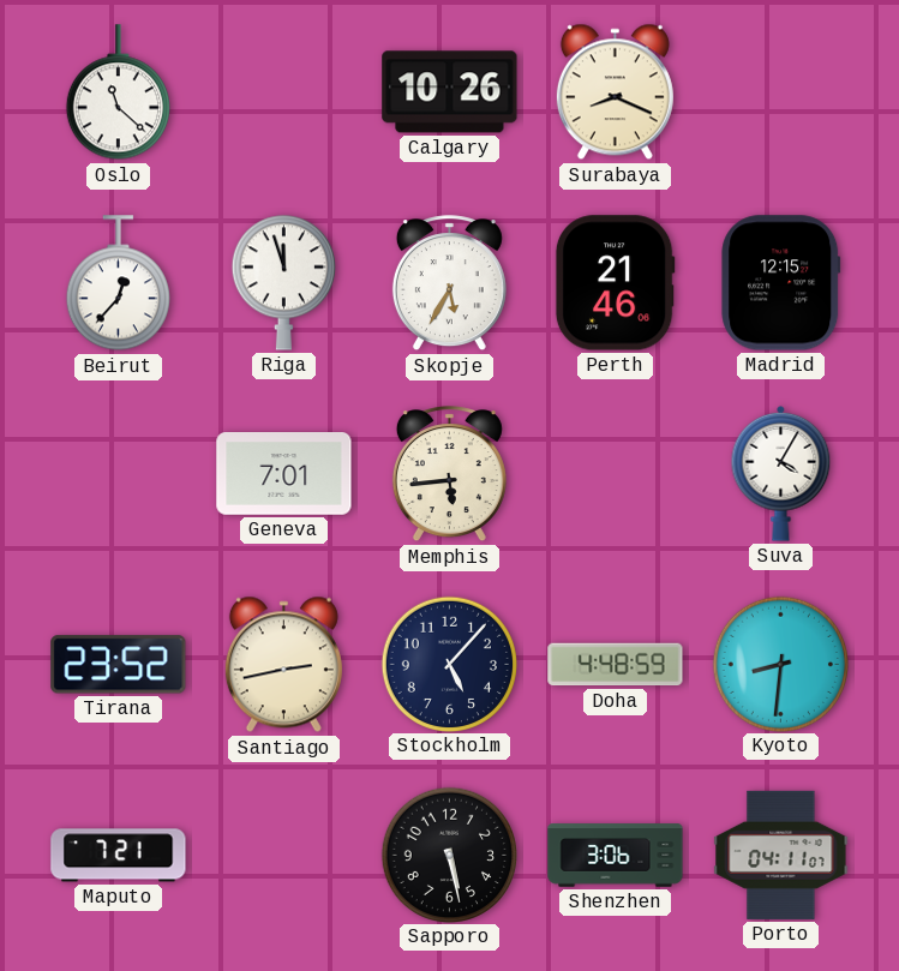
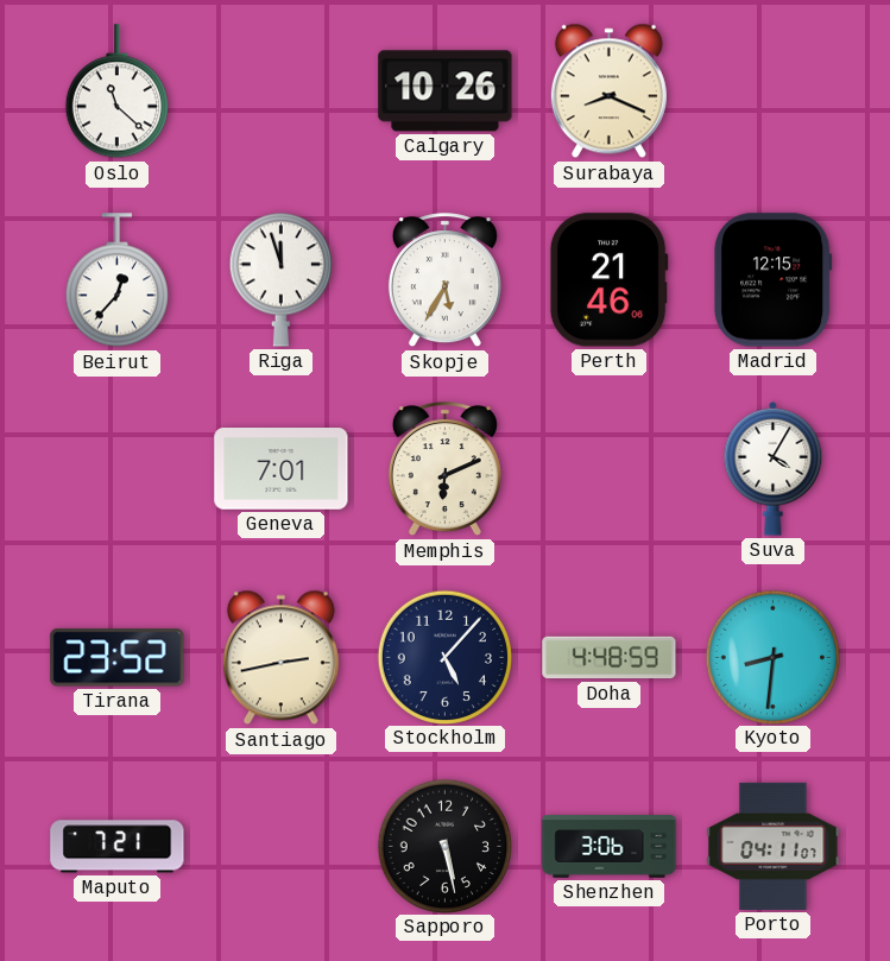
Memphis: 5:44 -> 6:11 (444, 469)
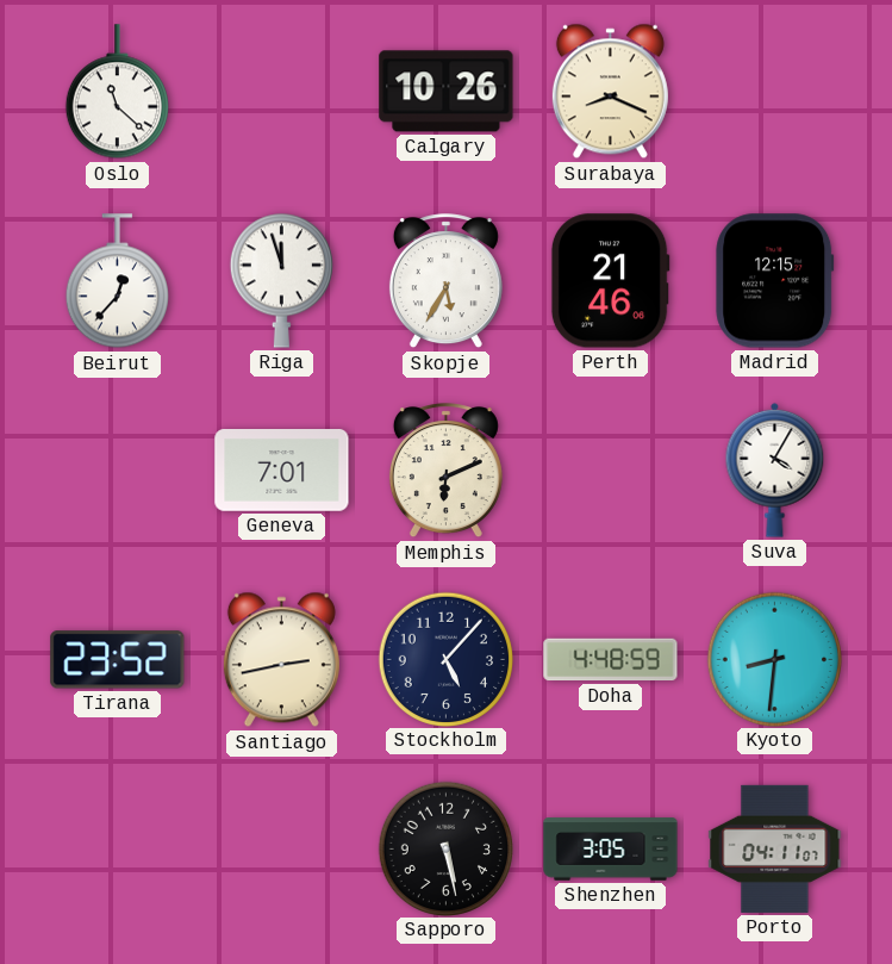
Maputo: 7:21 -> none (118, 847)
Shenzhen: 3:06 -> 3:05 (611, 850)
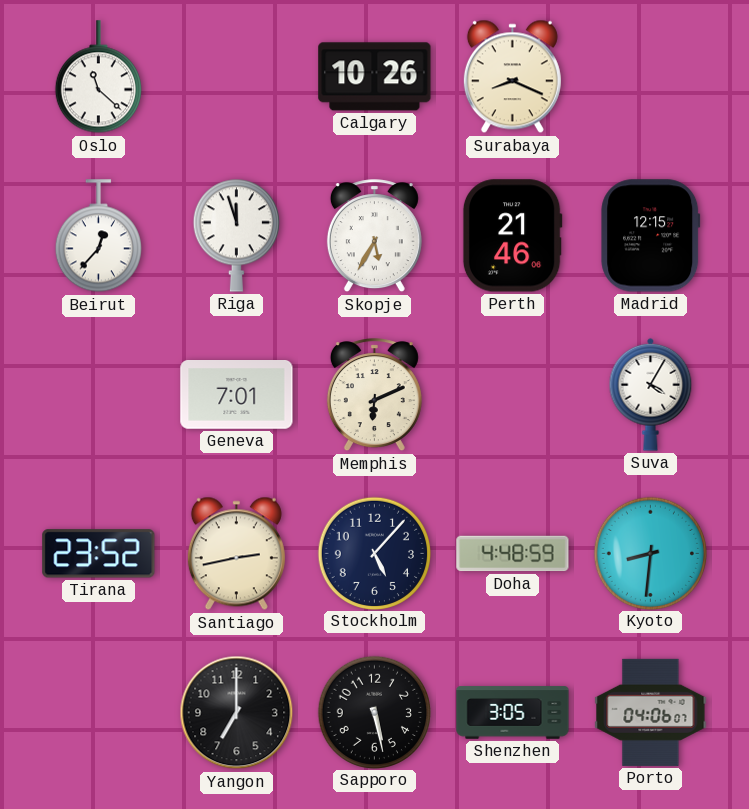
Yangon: none -> 7:00 (237, 713)
Porto: 04:11 -> 04:06 (651, 712)
